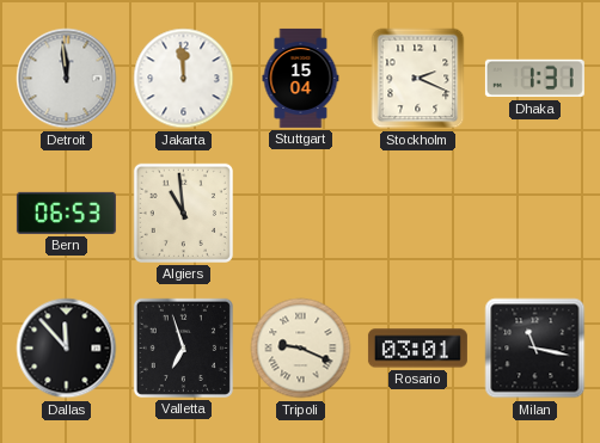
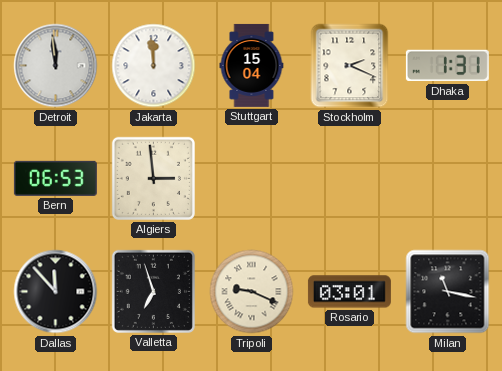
Algiers: 10:59 -> 2:59 (153, 178)
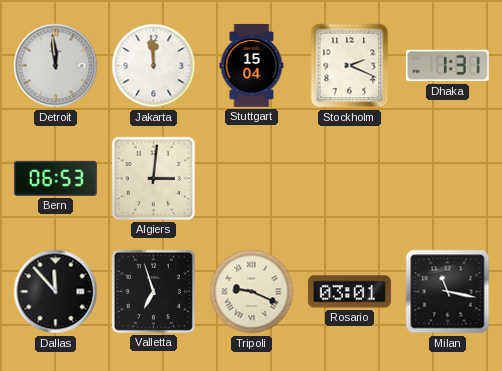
Algiers: 2:59 -> 3:01 (153, 178)
